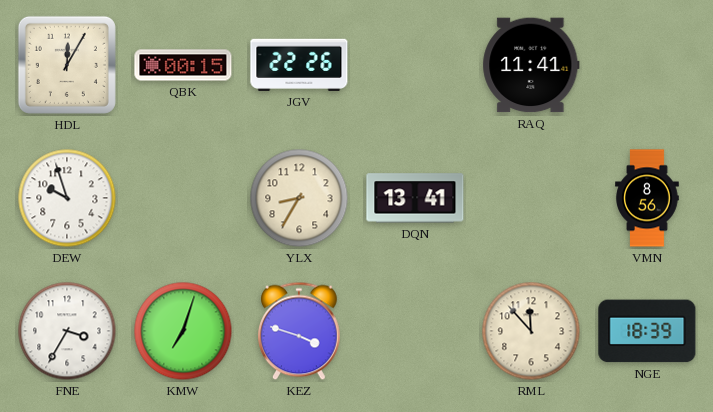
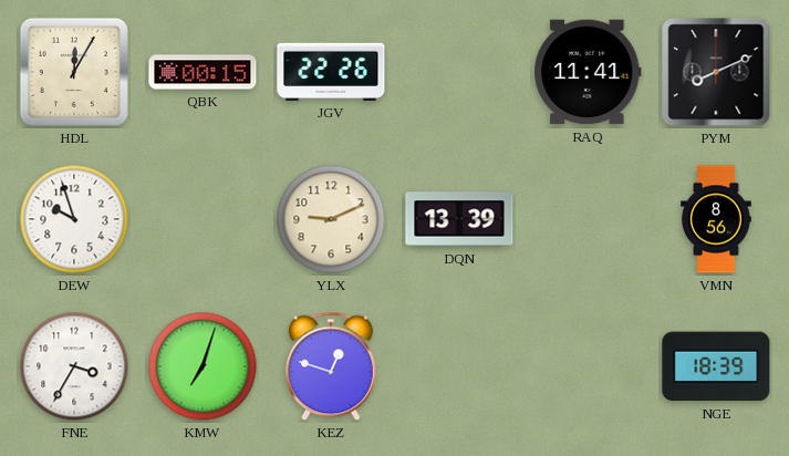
PYM: none -> 8:11 (716, 72)
YLX: 8:35 -> 9:11 (331, 219)
DQN: 13:41 -> 13:39 (459, 219)
KEZ: 3:48 -> 12:48 (332, 366)
RML: 11:53 -> none (531, 331)
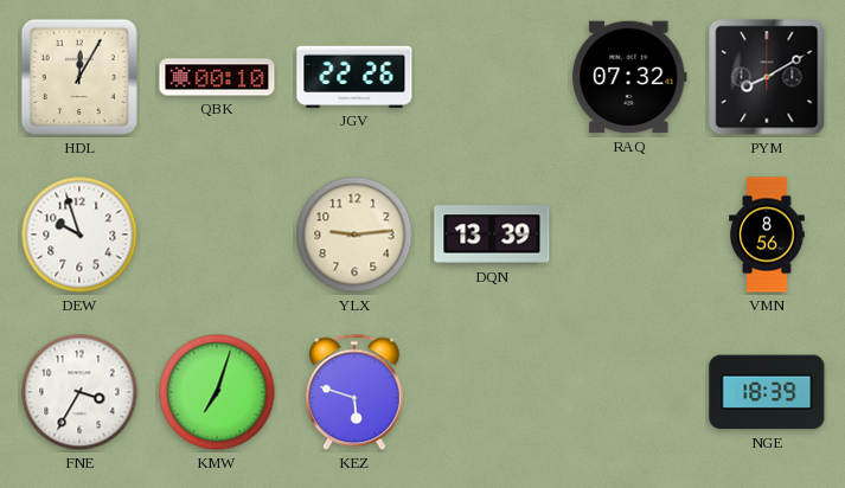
QBK: 00:15 -> 00:10 (217, 77)
RAQ: 11:41 -> 07:32 (629, 77)
PYM: 8:11 -> 8:10 (767, 77)
YLX: 9:11 -> 9:14 (354, 235)
KEZ: 12:48 -> 5:48 (356, 392)
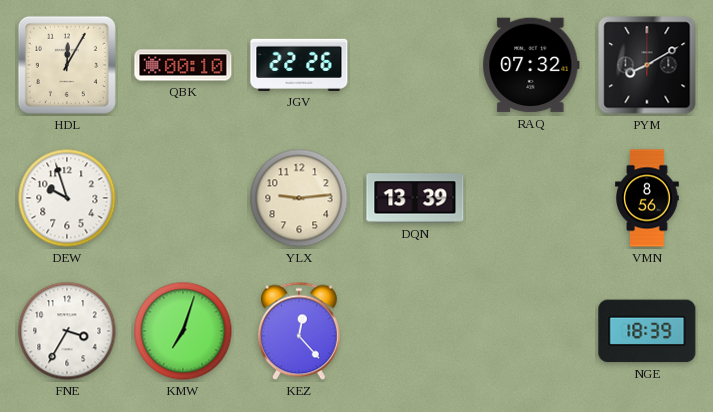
KEZ: 5:48 -> 12:23 (300, 331)
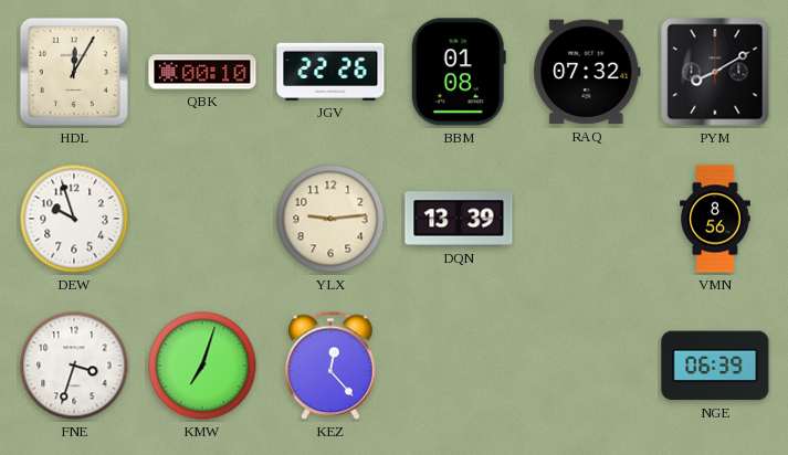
BBM: none -> 01:08 (459, 72)
FNE: 3:35 -> 3:33 (74, 366)
NGE: 18:39 -> 06:39 (715, 366)
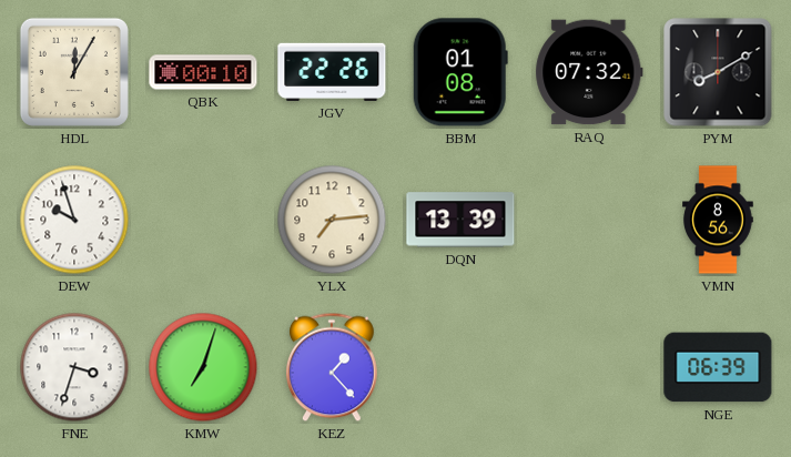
YLX: 9:14 -> 7:14 (332, 220)
KEZ: 12:23 -> 1:23 (333, 367)
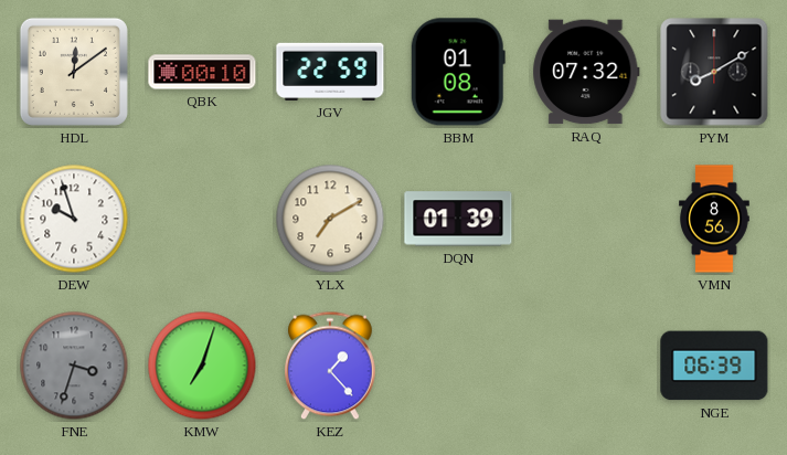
HDL: 12:05 -> 12:09 (74, 72)
JGV: 22:26 -> 22:59 (330, 72)
YLX: 7:14 -> 7:10 (330, 219)
DQN: 13:39 -> 01:39 (458, 219)
FNE dial: white -> grey (74, 366)
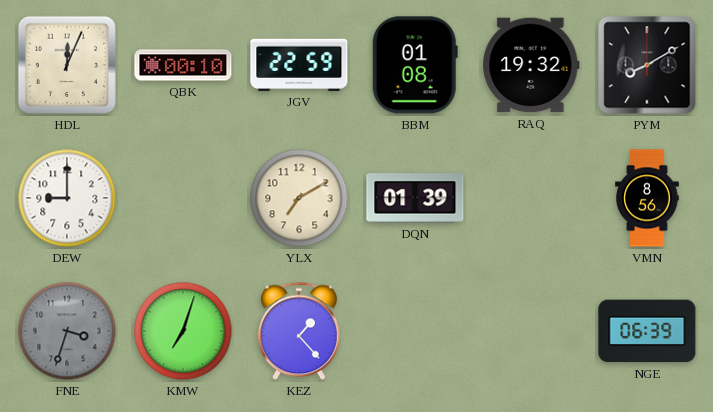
HDL: 12:09 -> 12:04 (67, 65)
RAQ: 07:32 -> 19:32 (531, 65)
DEW: 9:57 -> 9:00 (67, 198)
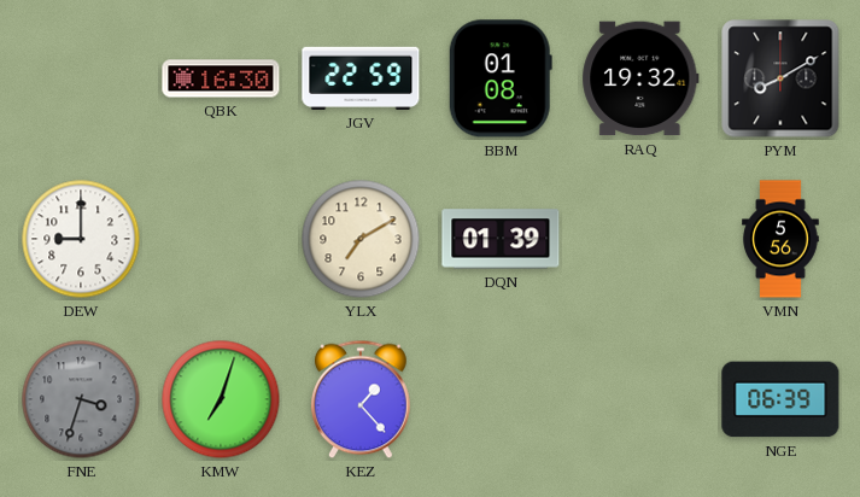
HDL: 12:04 -> none (67, 65)
QBK: 00:10 -> 16:30 (221, 78)
VMN: 8:56 -> 5:56 (780, 239)
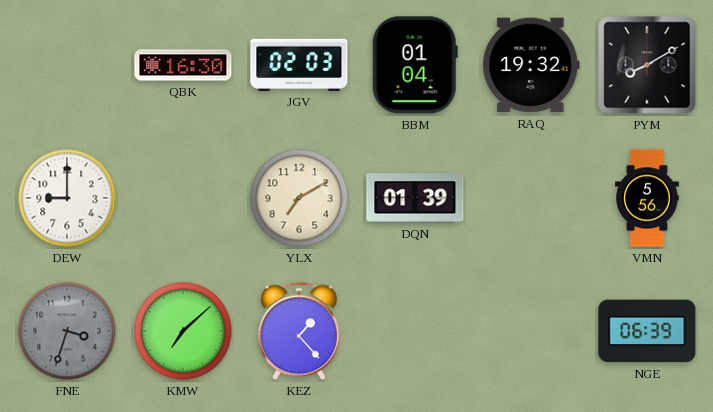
JGV: 22:59 -> 02:03 (299, 65)
BBM: 01:08 -> 01:04 (415, 65)
KMW: 7:03 -> 7:08 (183, 331)
